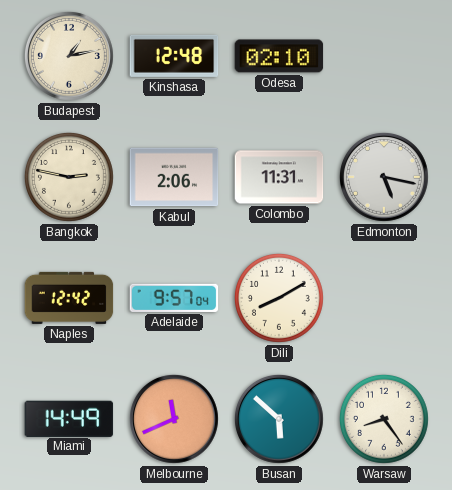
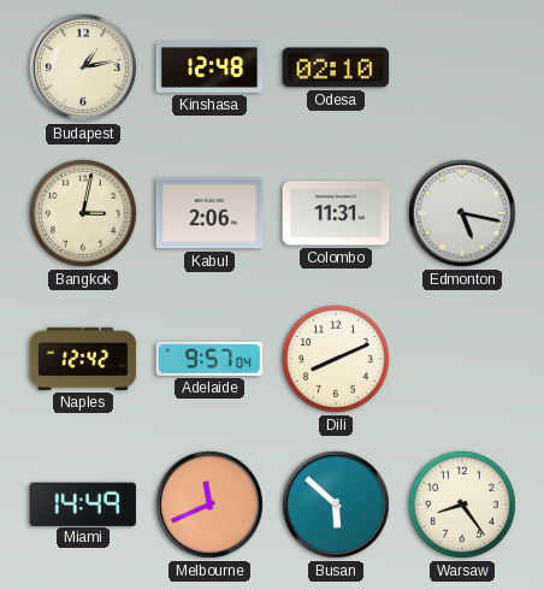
Bangkok: 2:47 -> 3:02 (83, 213)
Dili: 8:10 -> 8:11 (336, 359)
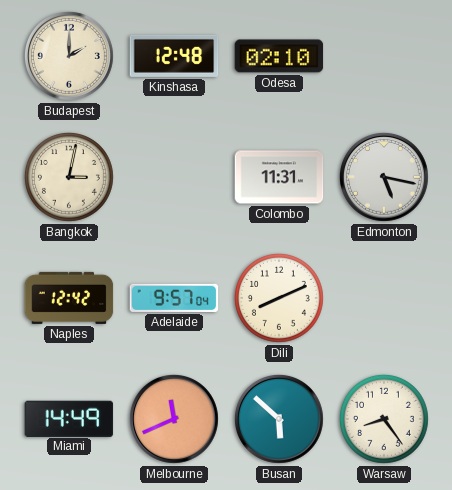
Budapest: 1:13 -> 2:00 (69, 56)
Kabul: 2:06 -> none (209, 213)
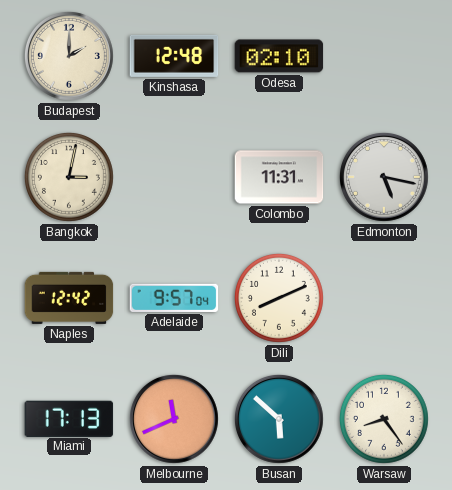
Miami: 14:49 -> 17:13 (69, 418)
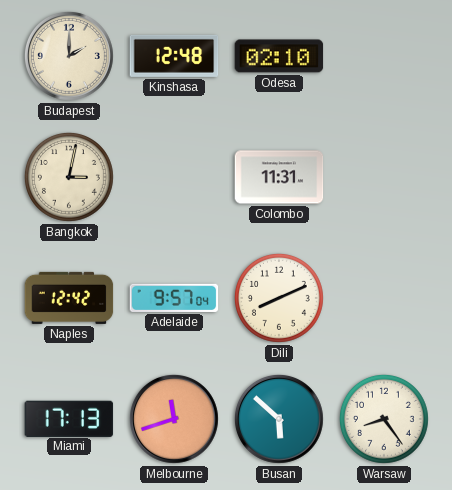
Edmonton: 5:17 -> none (384, 177)
Melbourne: 11:41 -> 11:42 (174, 419)
